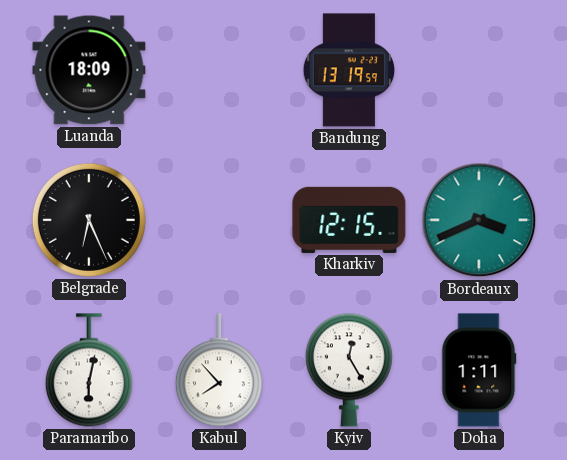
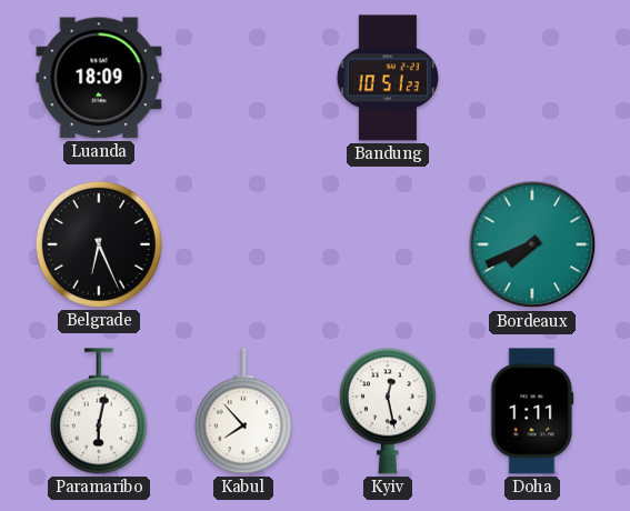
Bandung: 13:19 -> 10:51 (387, 78)
Kharkiv: 12:15 -> none (349, 220)
Bordeaux: 3:41 -> 7:41 (532, 244)
Kyiv: 12:25 -> 12:28 (388, 411)
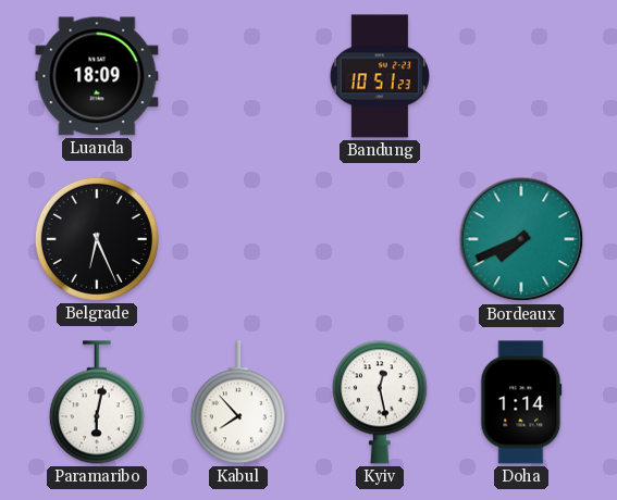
Doha: 1:11 -> 1:14 (521, 402)
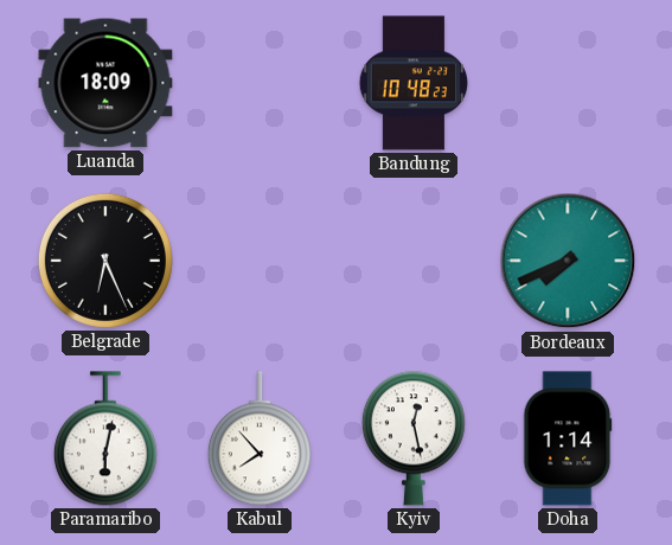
Bandung: 10:51 -> 10:48 (412, 83)
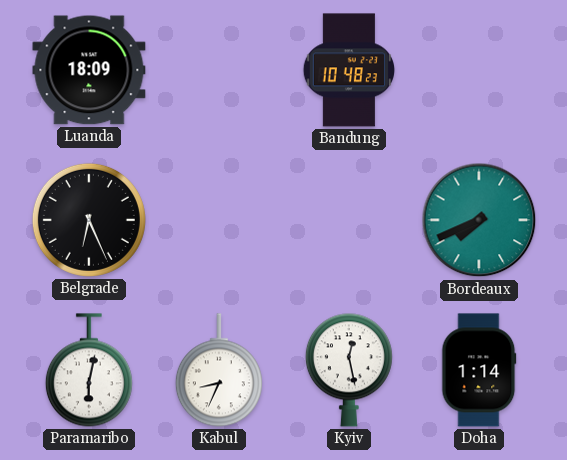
Kabul: 7:53 -> 8:34 (219, 370)
